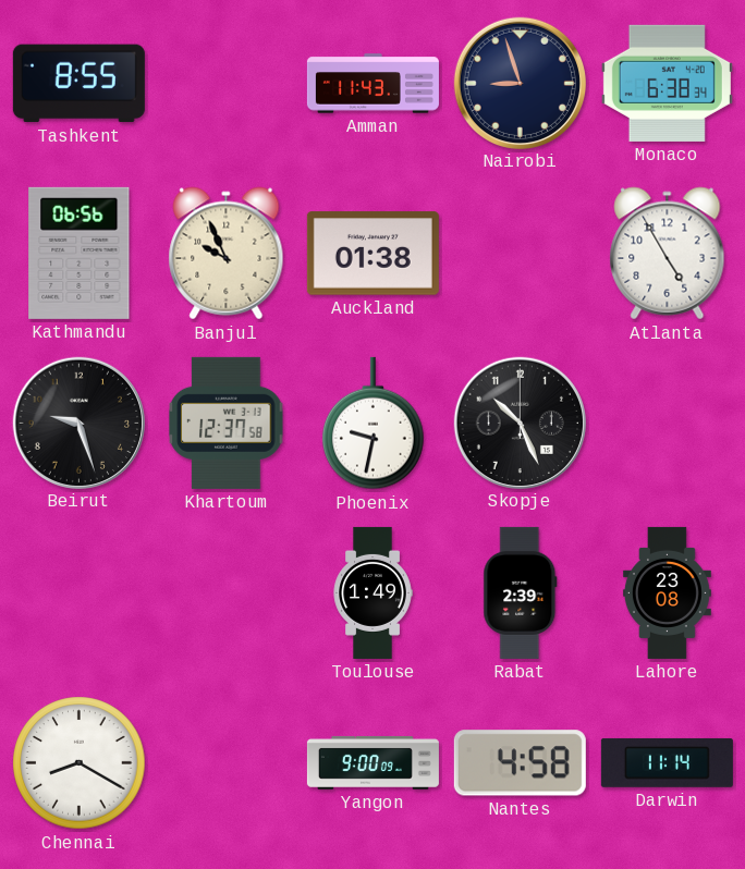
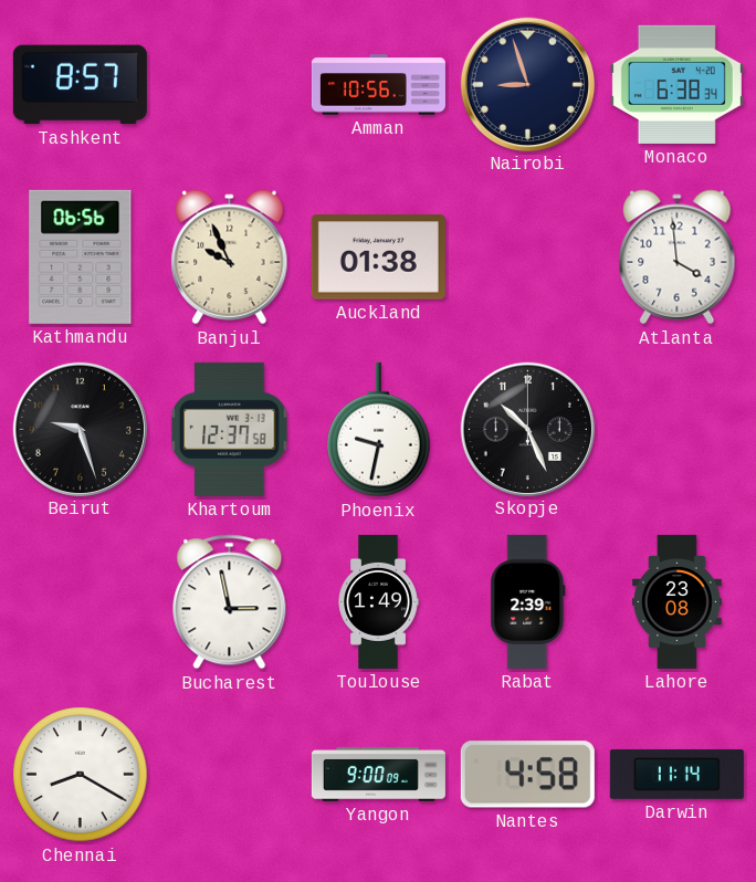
Tashkent: 8:55 -> 8:57 (80, 85)
Amman: 11:43 -> 10:56 (378, 85)
Atlanta: 4:55 -> 3:59 (678, 258)
Bucharest: none -> 2:58 (230, 602)
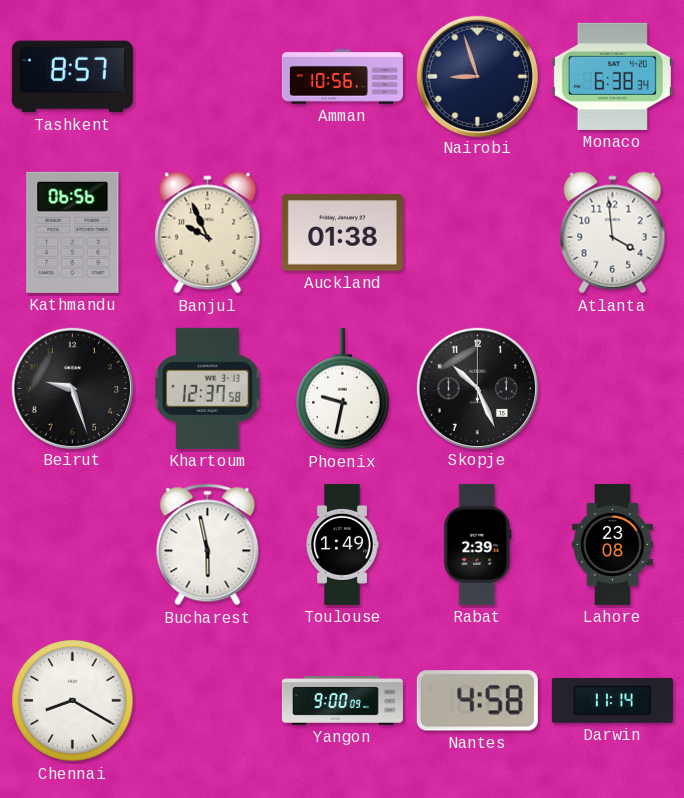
Bucharest: 2:58 -> 5:58 (208, 545)
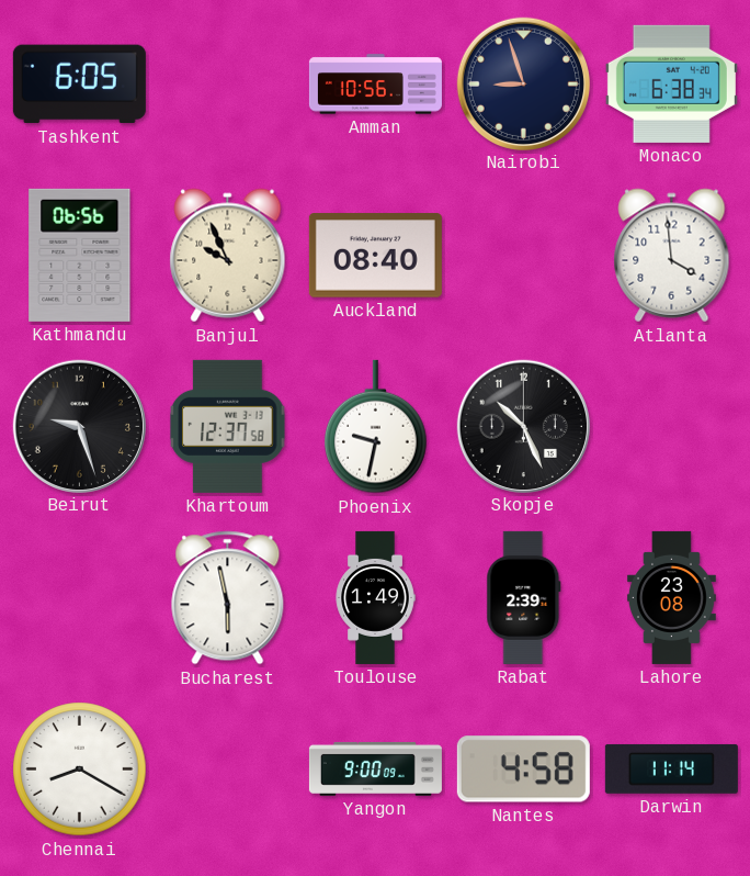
Tashkent: 8:57 -> 6:05 (79, 85)
Auckland: 01:38 -> 08:40 (375, 256)
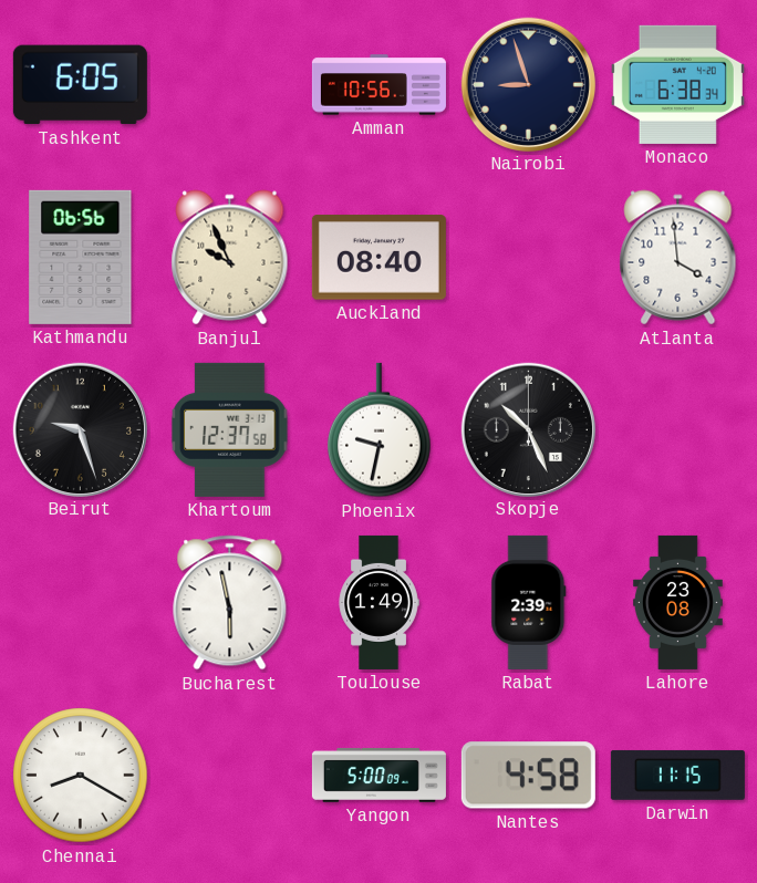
Yangon: 9:00 -> 5:00 (378, 776)
Darwin: 11:14 -> 11:15 (677, 775)
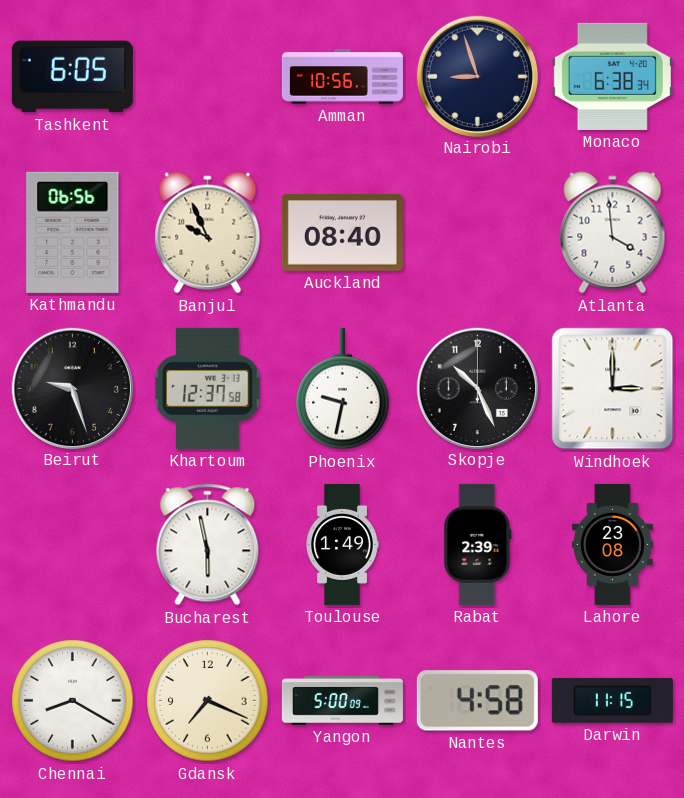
Windhoek: none -> 3:00 (613, 389)
Gdansk: none -> 7:19 (208, 701)
